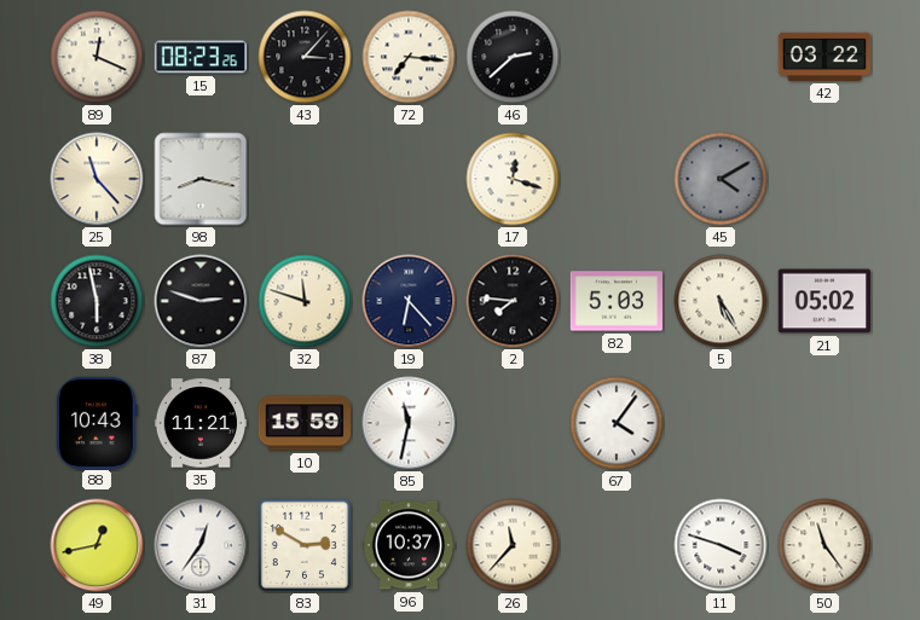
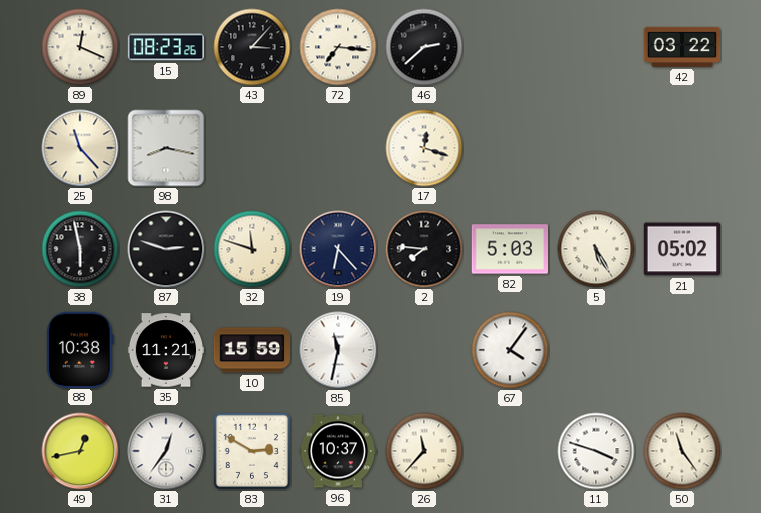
45: 4:10 -> none (721, 179)
88: 10:43 -> 10:38 (80, 349)
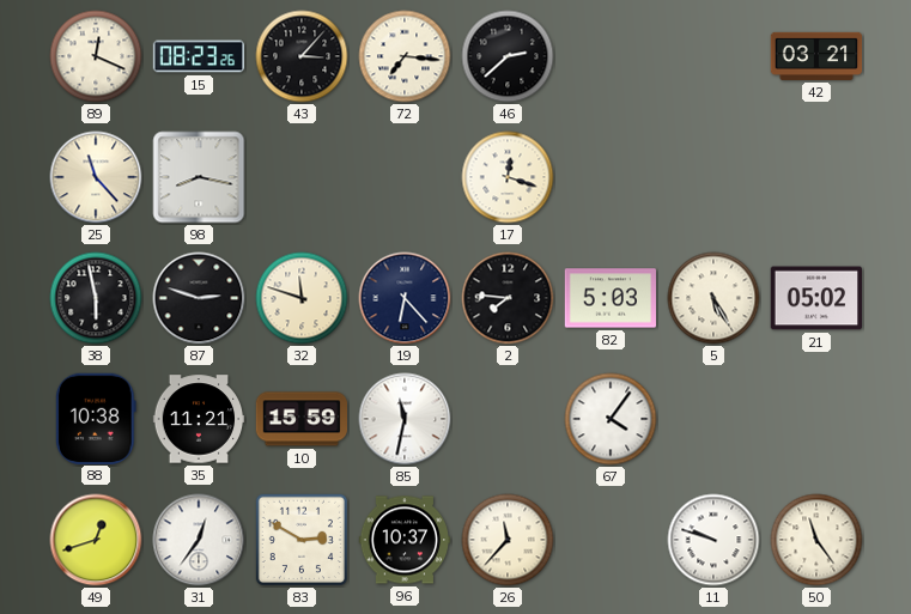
42: 03:22 -> 03:21 (816, 56)
49: 12:43 -> 12:42 (96, 540)
11: 3:48 -> 9:48 (713, 540)
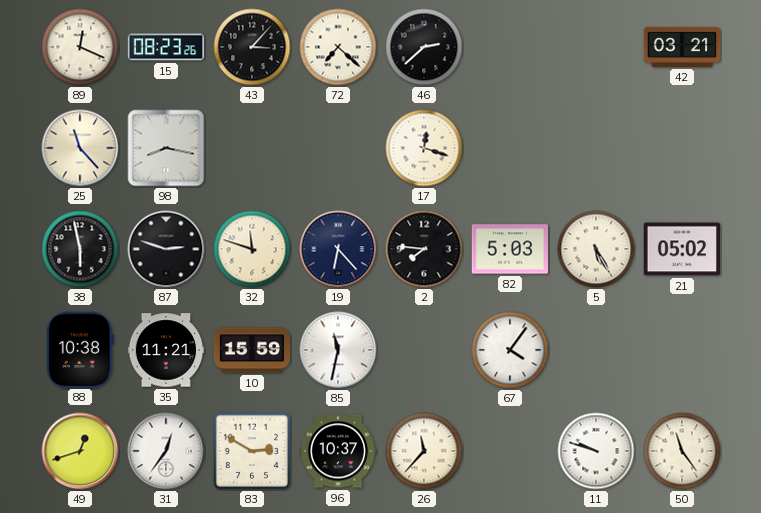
72: 7:16 -> 7:22 (338, 47)
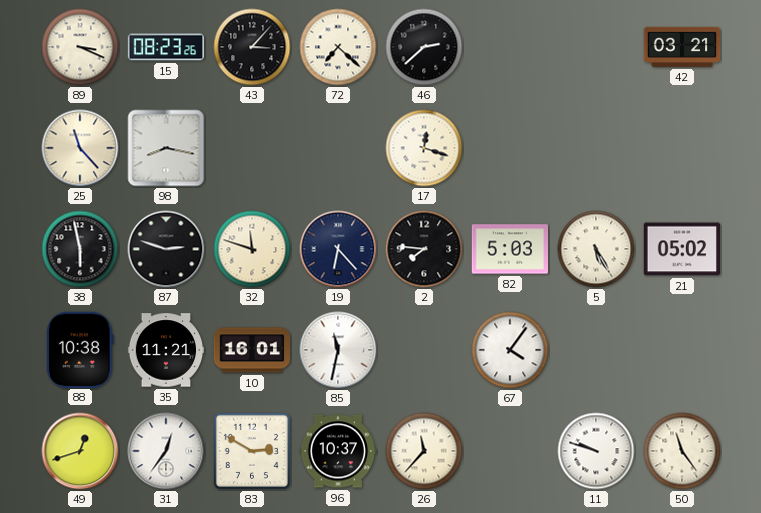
89: 12:19 -> 3:19 (80, 47)
10: 15:59 -> 16:01 (252, 350)
